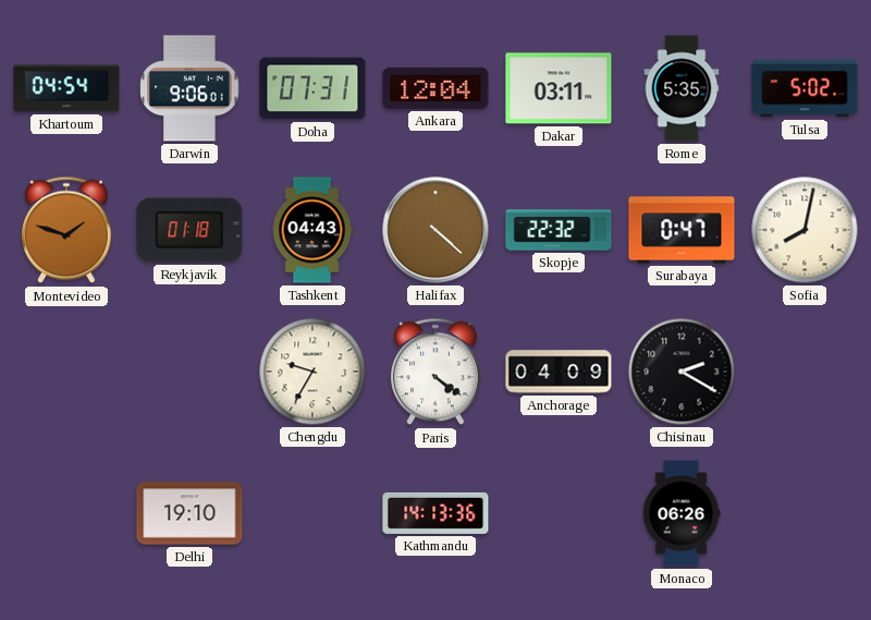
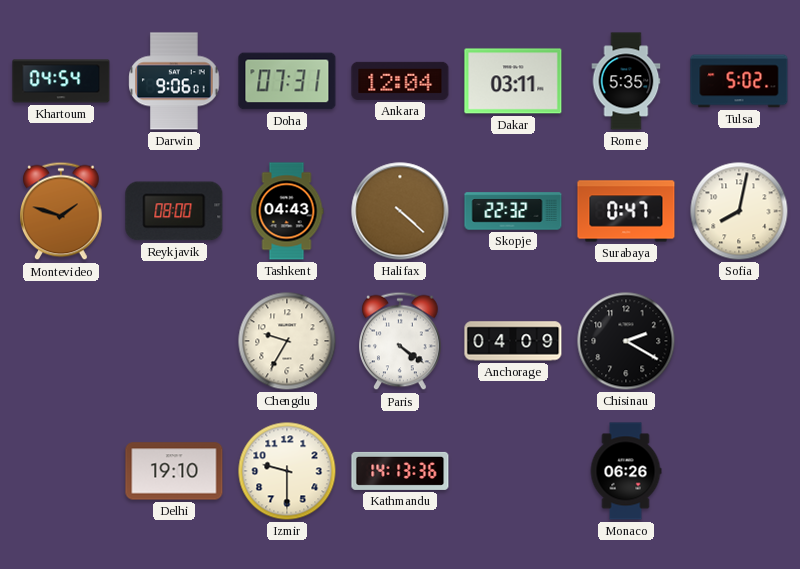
Reykjavik: 01:18 -> 08:00 (174, 211)
Izmir: none -> 9:30 (287, 471)
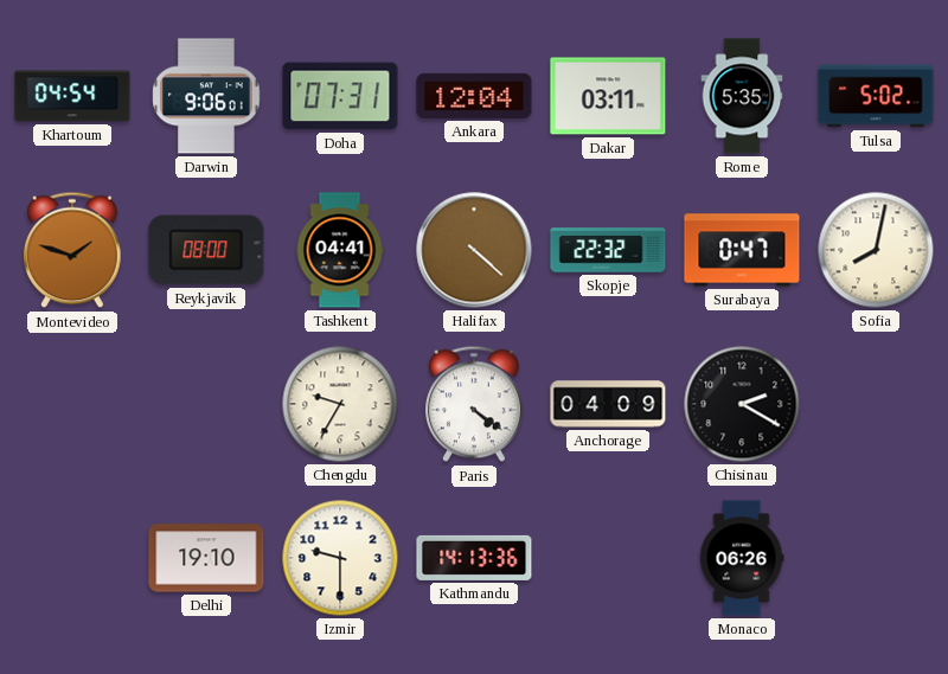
Tashkent: 04:43 -> 04:41 (340, 250)
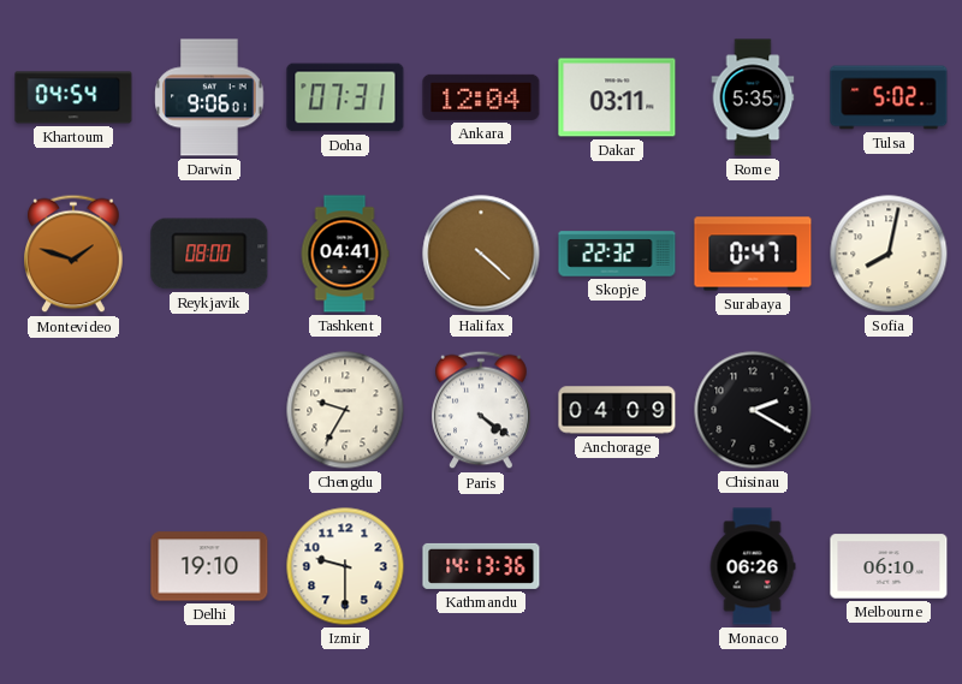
Melbourne: none -> 06:10 (889, 566)
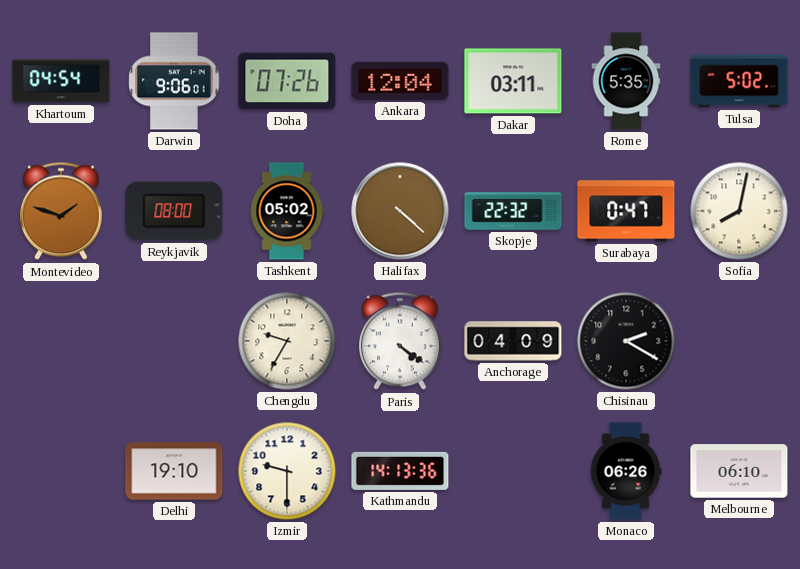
Doha: 07:31 -> 07:26 (287, 81)
Tashkent: 04:41 -> 05:02 (287, 211)
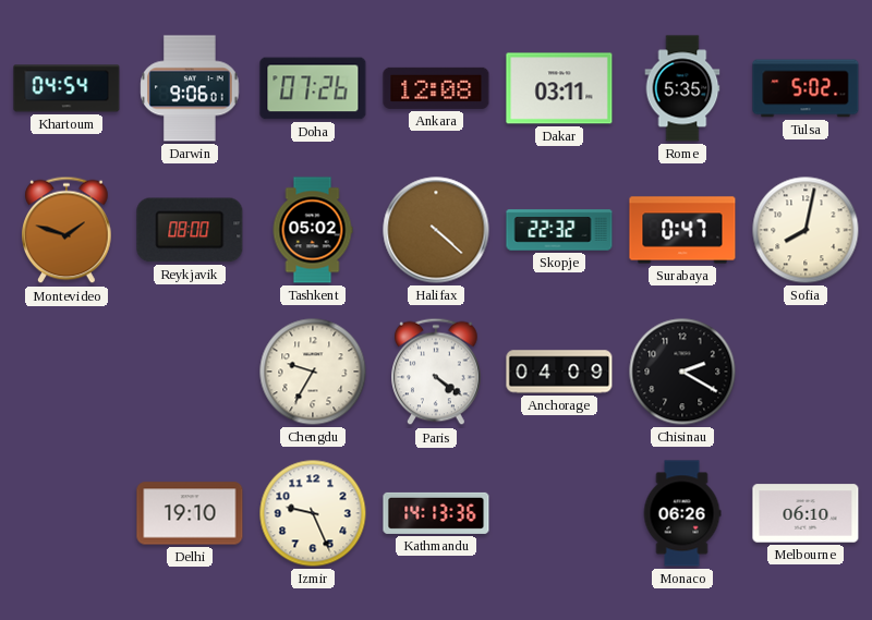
Ankara: 12:04 -> 12:08 (436, 88)
Izmir: 9:30 -> 9:26 (313, 513)
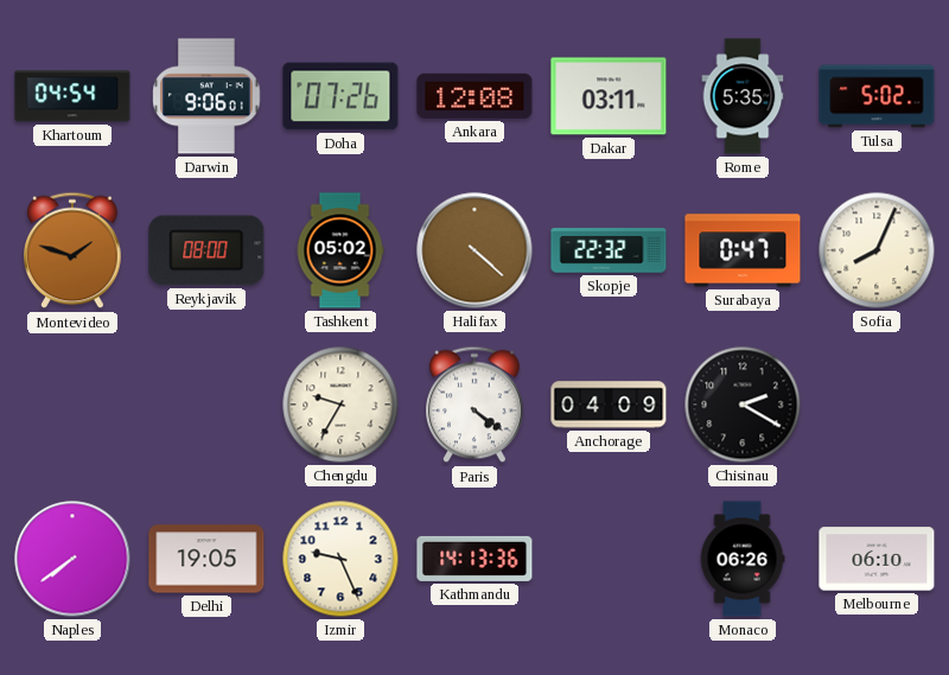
Sofia: 8:02 -> 8:04 (877, 250)
Naples: none -> 7:39 (72, 559)
Delhi: 19:10 -> 19:05 (206, 559)
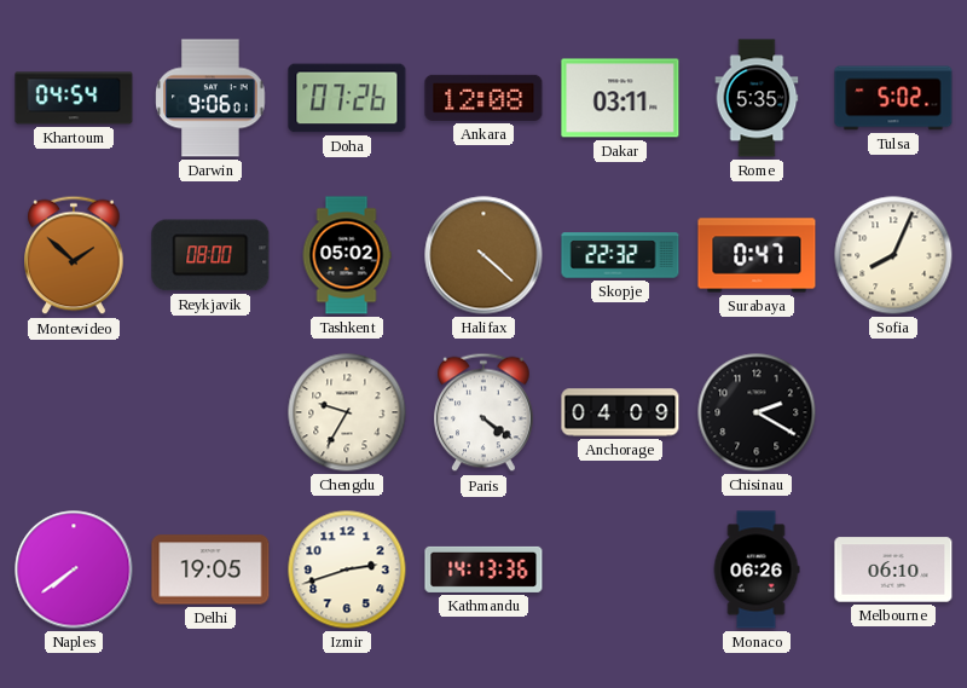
Montevideo: 1:48 -> 1:52 (74, 255)
Izmir: 9:26 -> 2:42 (347, 570)
